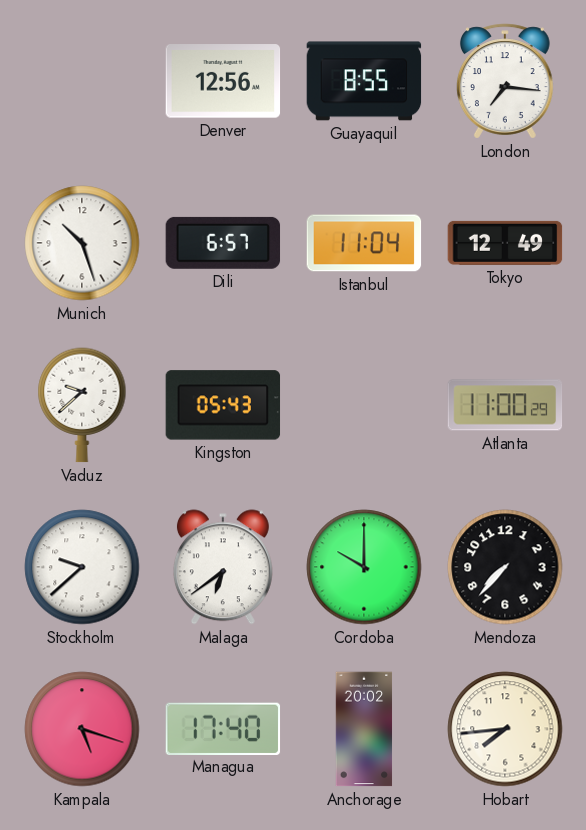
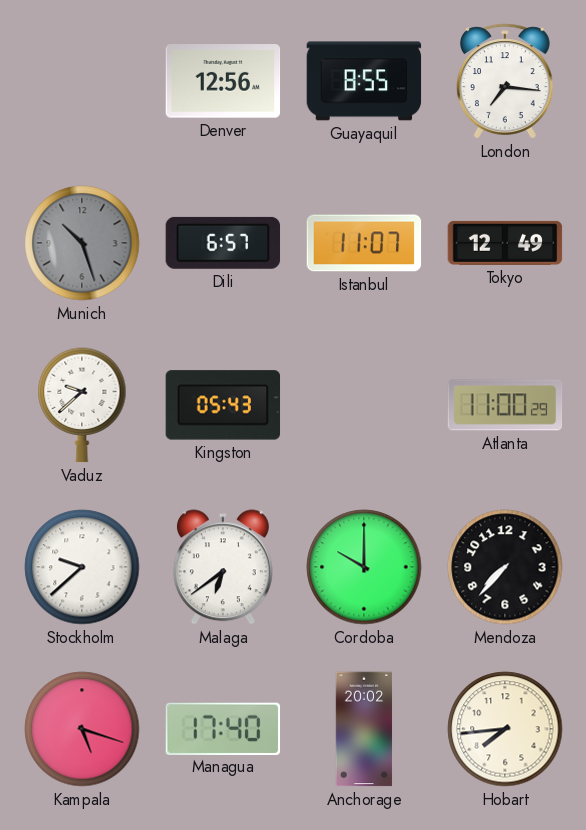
Munich dial: white -> grey (82, 243)
Istanbul: 11:04 -> 11:07 (364, 243)
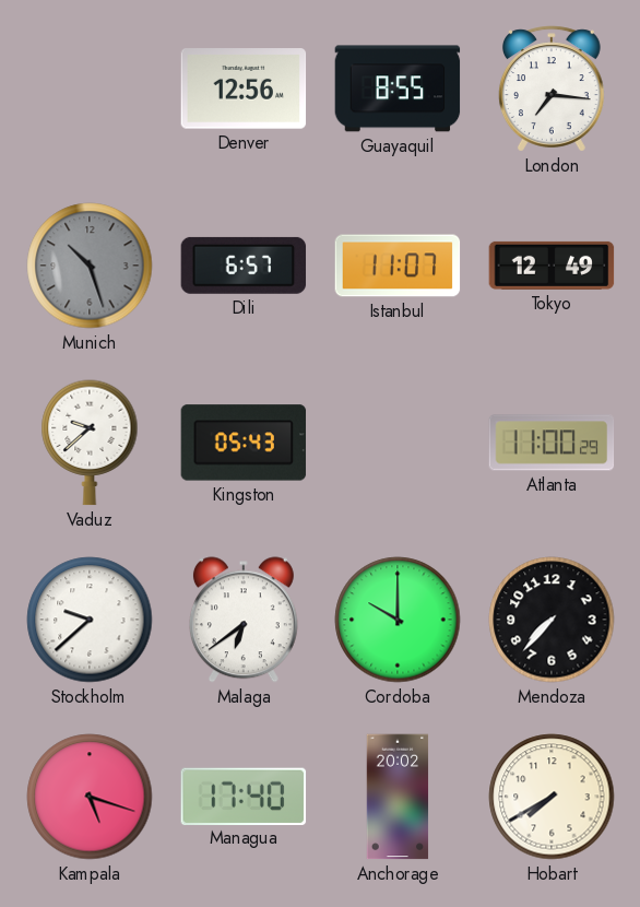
Hobart: 7:44 -> 7:40 (552, 797)
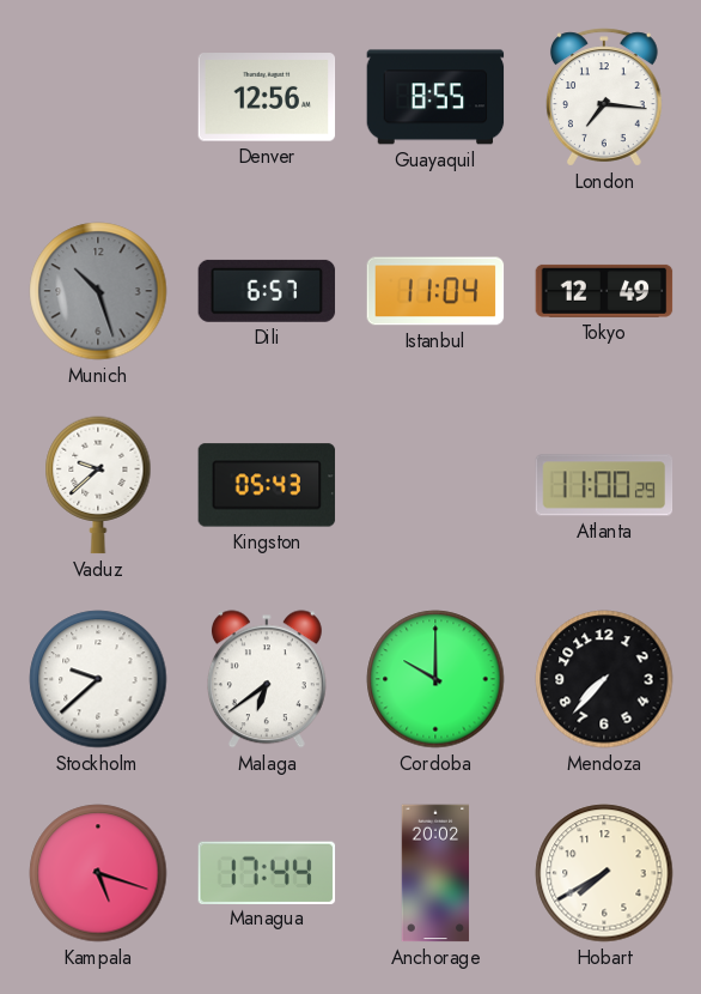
Istanbul: 11:07 -> 11:04 (435, 291)
Managua: 17:40 -> 17:44 (267, 872)
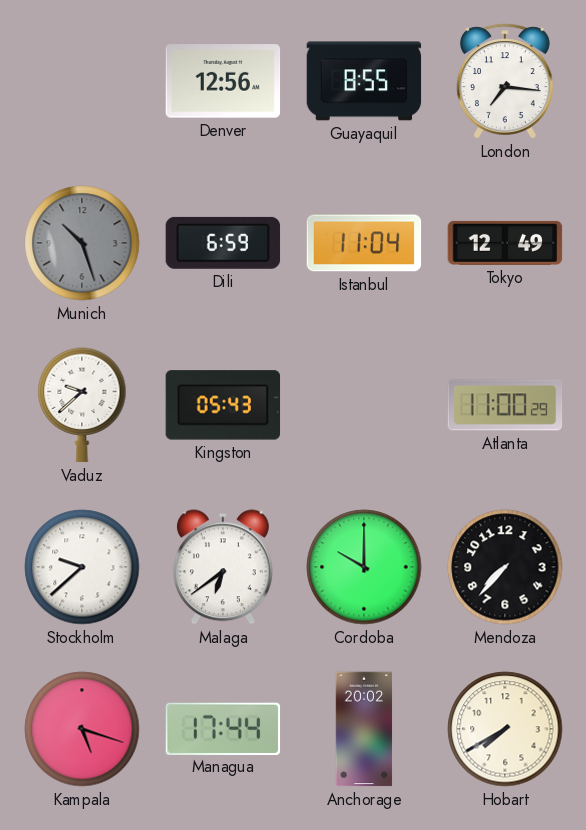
Dili: 6:57 -> 6:59 (223, 243)
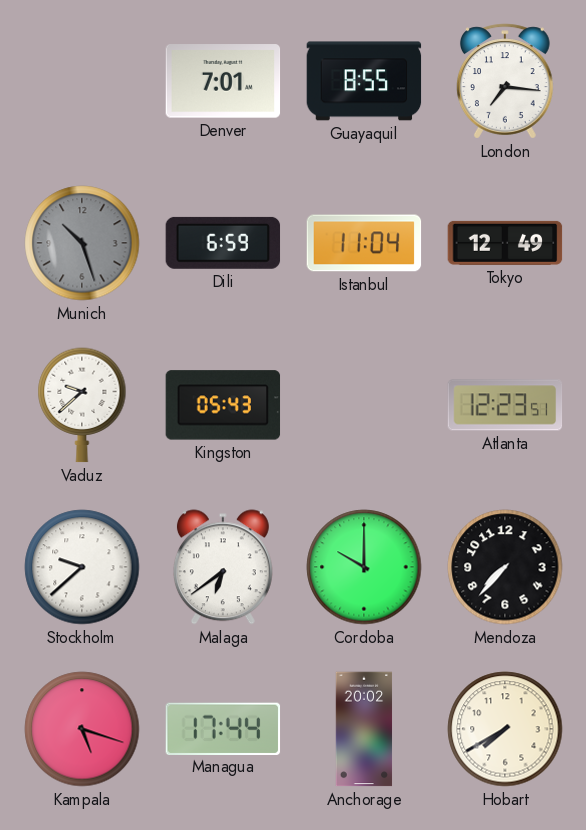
Denver: 12:56 -> 7:01 (223, 81)
Atlanta: 11:00 -> 12:23 (505, 405)
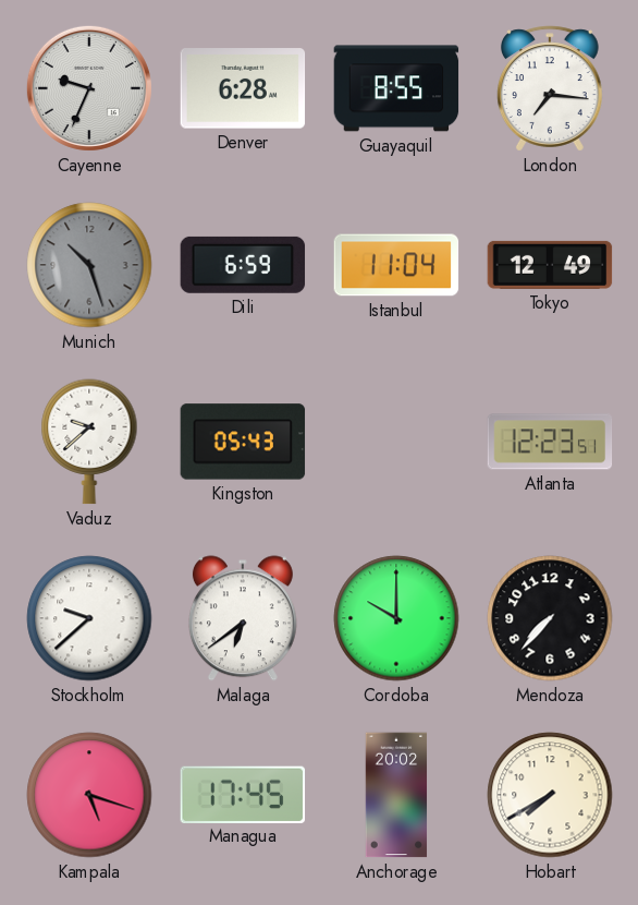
Cayenne: none -> 9:34 (89, 88)
Denver: 7:01 -> 6:28 (243, 88)
Managua: 17:44 -> 17:45 (243, 794)
